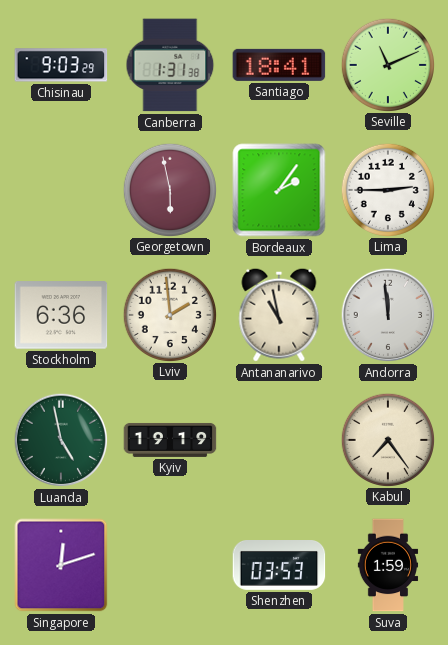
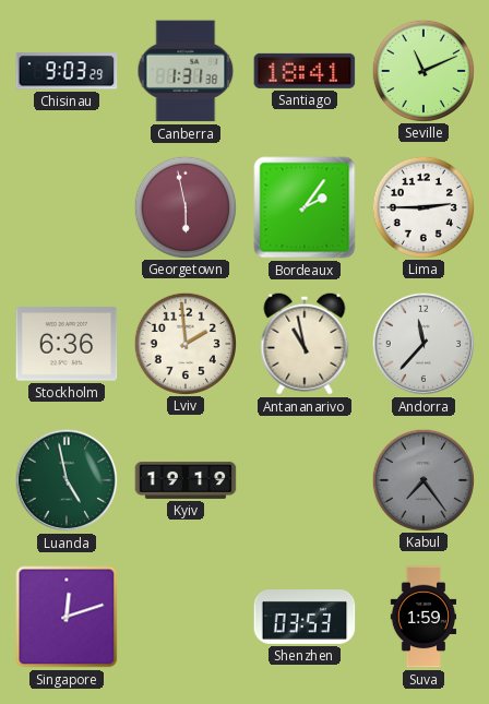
Andorra: 11:59 -> 11:37 (424, 344)
Kabul dial: cream -> grey (422, 479)
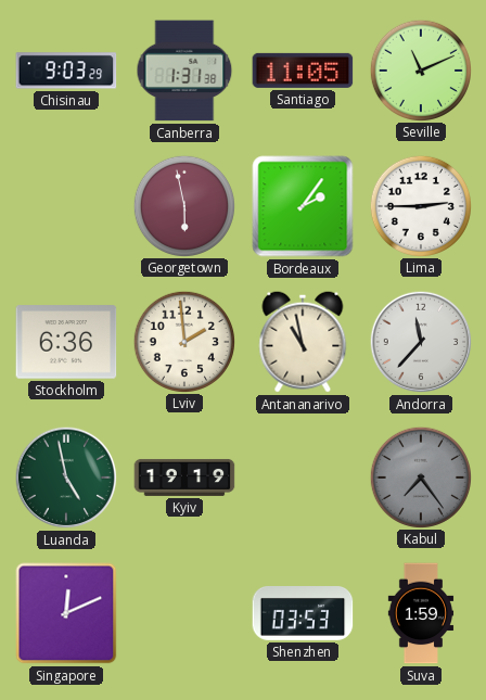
Santiago: 18:41 -> 11:05 (303, 71)
Singapore: 12:12 -> 12:11 (66, 613)
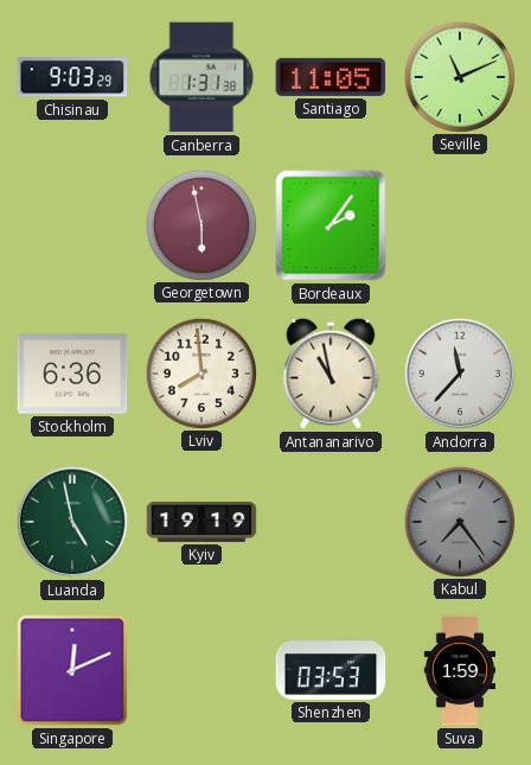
Lima: 2:45 -> none (420, 205)
Lviv: 1:59 -> 7:59 (200, 372)
